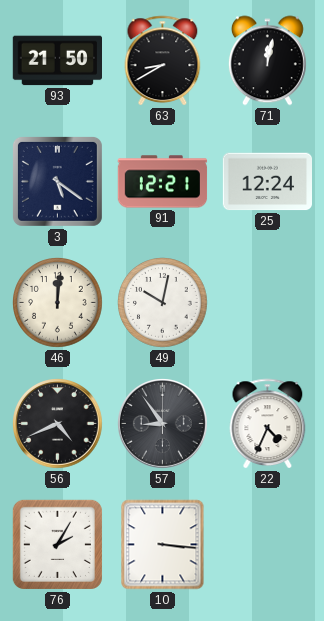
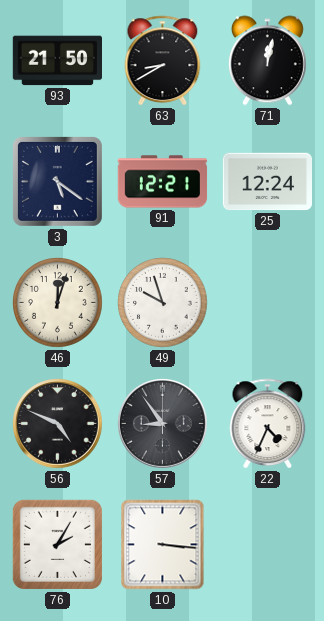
46: 12:01 -> 12:03 (58, 303)
49: 10:02 -> 9:57 (163, 303)
56: 4:41 -> 4:49 (58, 424)
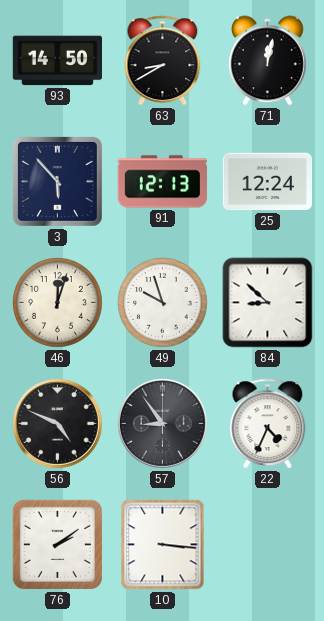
93: 21:50 -> 14:50 (57, 61)
3: 5:21 -> 5:53 (57, 181)
91: 12:21 -> 12:13 (163, 182)
84: none -> 8:52 (268, 303)
76: 2:05 -> 2:09 (57, 544)
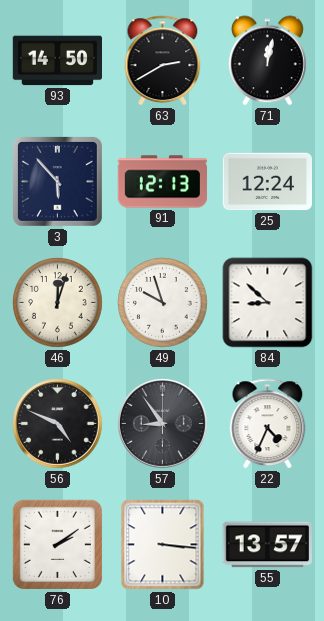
63: 8:40 -> 2:40 (163, 61)
55: none -> 13:57 (267, 545)
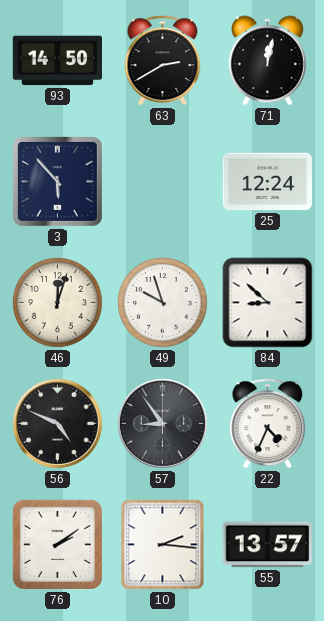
91: 12:13 -> none (163, 182)
10: 3:16 -> 2:16 (163, 545)
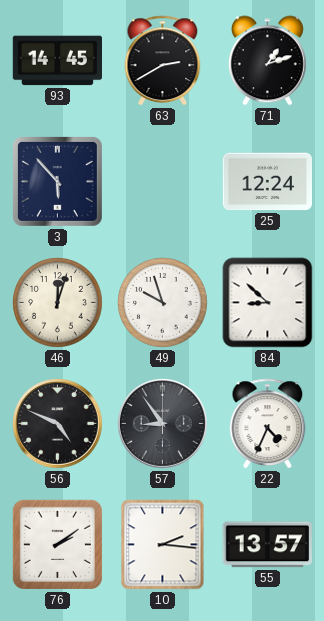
93: 14:50 -> 14:45 (57, 61)
71: 12:02 -> 1:12 (267, 61)
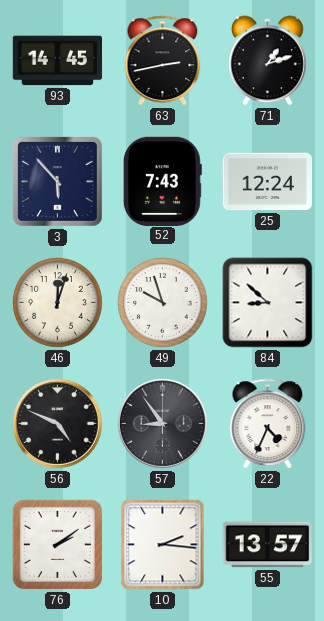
63: 2:40 -> 2:43 (163, 61)
52: none -> 7:43 (162, 181)
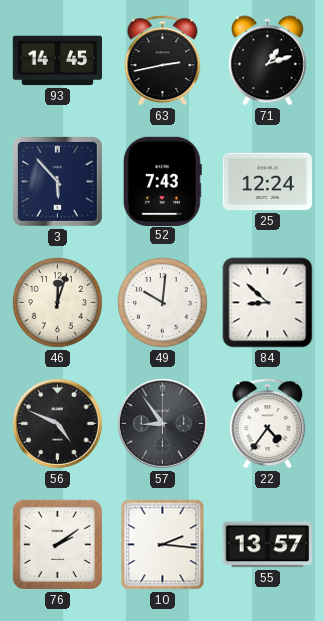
49: 9:57 -> 10:01 (163, 303)
22: 4:34 -> 4:36 (268, 424)
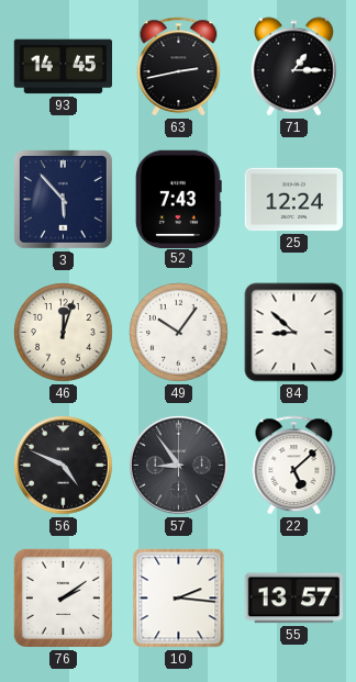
71: 1:12 -> 1:15 (293, 67)
49: 10:01 -> 10:06 (179, 333)
22: 4:36 -> 5:08 (294, 466)
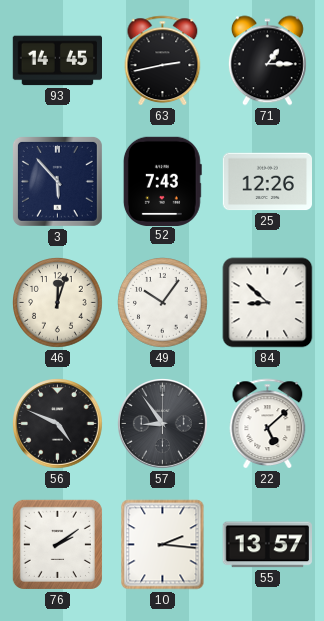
25: 12:24 -> 12:26 (267, 182)
